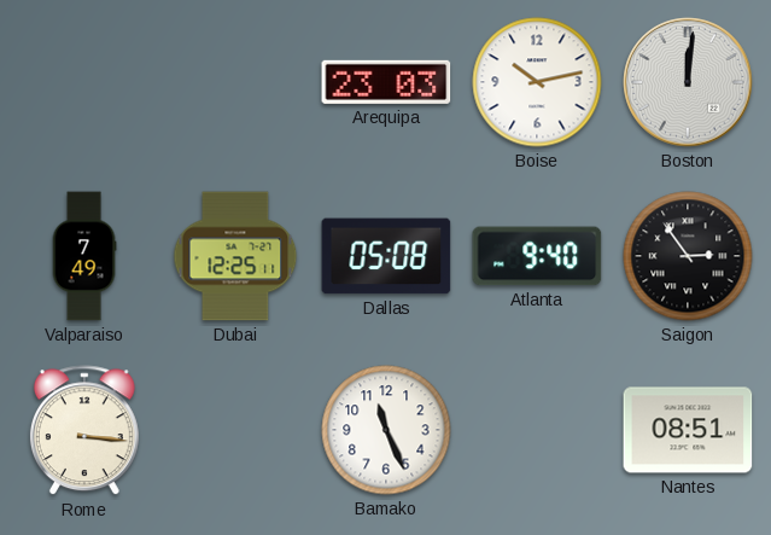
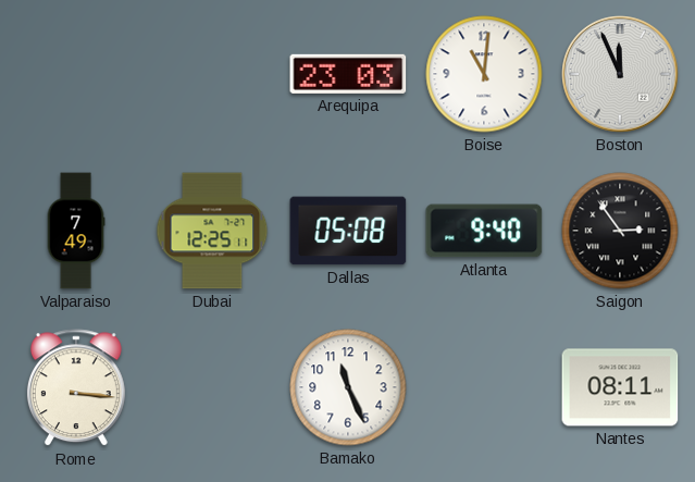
Boise: 10:13 -> 11:01 (484, 74)
Boston: 12:01 -> 11:56 (620, 74)
Nantes: 08:51 -> 08:11 (620, 387)
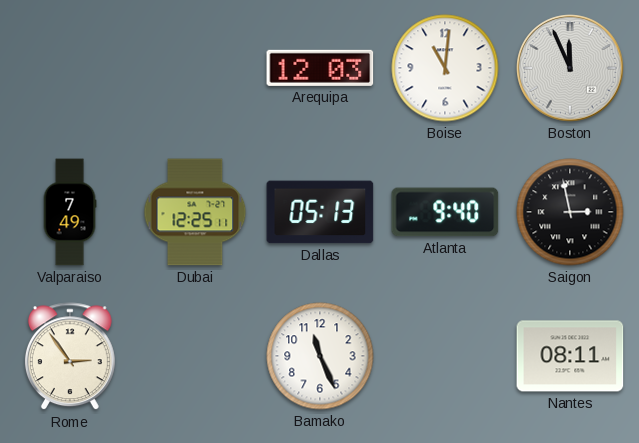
Arequipa: 23:03 -> 12:03 (320, 68)
Dallas: 05:08 -> 05:13 (320, 212)
Saigon: 2:54 -> 2:58 (570, 212)
Rome: 3:16 -> 2:54 (70, 357)
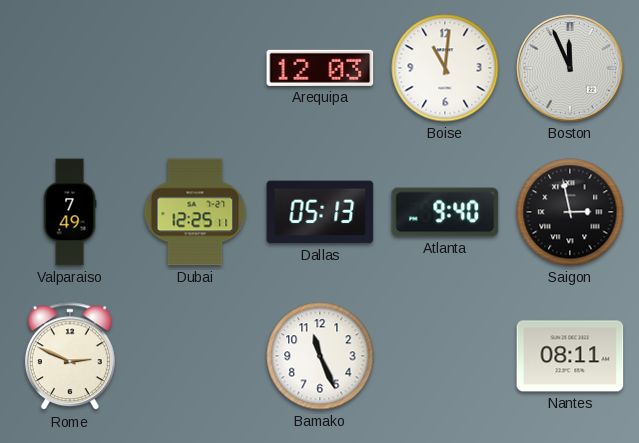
Rome: 2:54 -> 2:49 (70, 357)
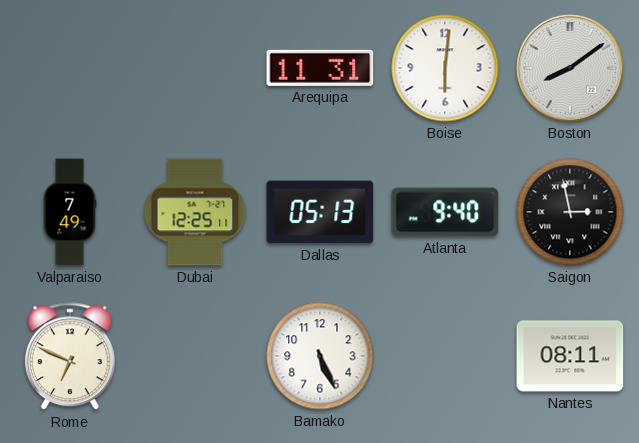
Arequipa: 12:03 -> 11:31 (320, 68)
Boise: 11:01 -> 6:01 (445, 68)
Boston: 11:56 -> 8:09 (570, 68)
Rome: 2:49 -> 6:49 (70, 357)
Bamako: 11:26 -> 5:26 (320, 356)
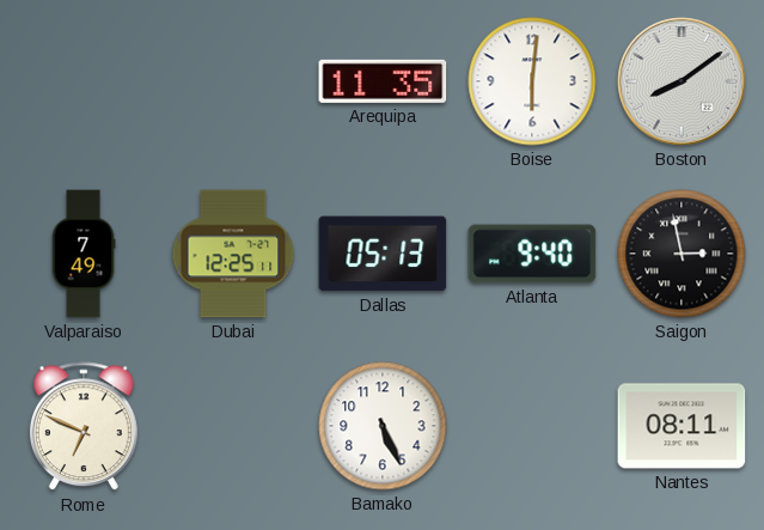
Arequipa: 11:31 -> 11:35 (383, 81)
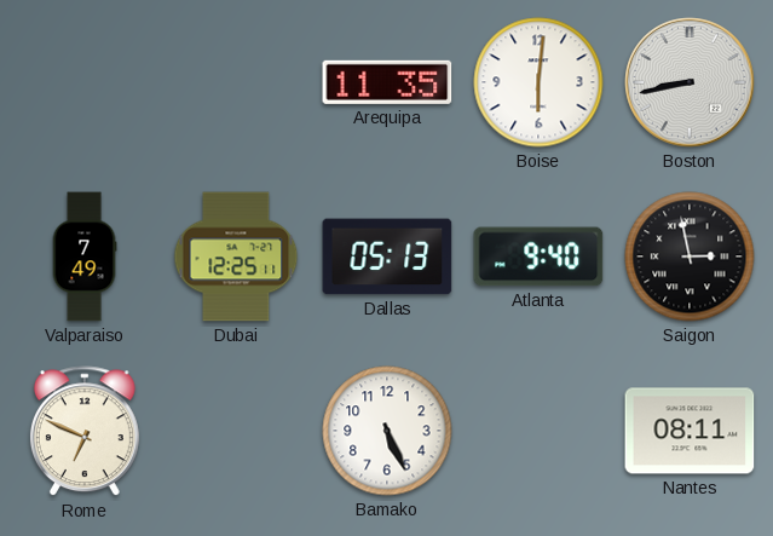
Boston: 8:09 -> 8:43 (690, 82)
